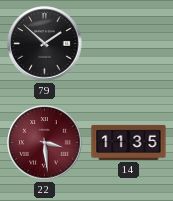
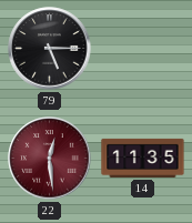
79: 1:52 -> 5:15 (50, 49)
22: 3:29 -> 12:29 (50, 159)
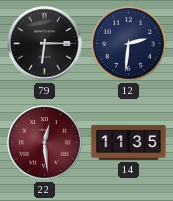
79: 5:15 -> 6:15 (45, 44)
12: none -> 2:31 (128, 43)
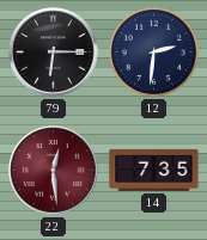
14: 11:35 -> 7:35 (154, 170)
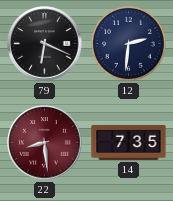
79: 6:15 -> 6:19 (45, 44)
22: 12:29 -> 8:29 (45, 143)
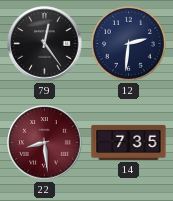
79: 6:19 -> 12:24 (45, 44)
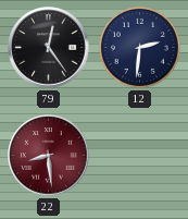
14: 7:35 -> none (129, 142)
